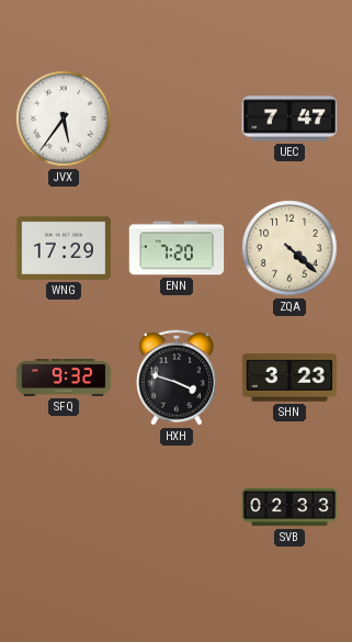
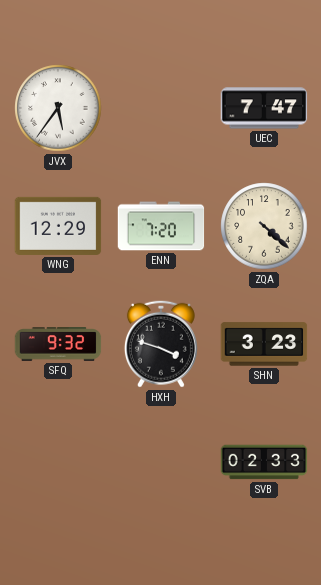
WNG: 17:29 -> 12:29 (58, 226)
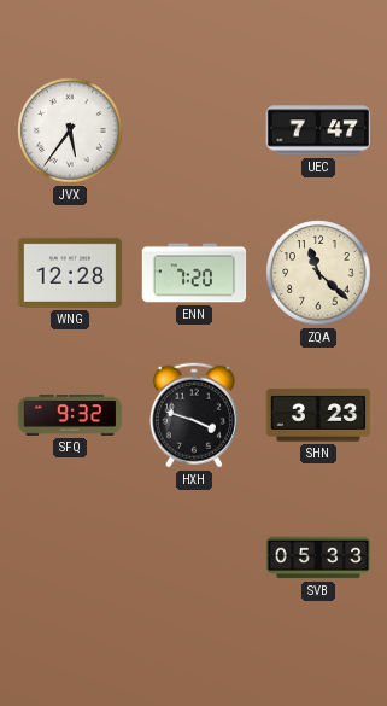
WNG: 12:29 -> 12:28 (70, 273)
ZQA: 4:22 -> 11:22 (318, 273)
SVB: 02:33 -> 05:33 (318, 558)
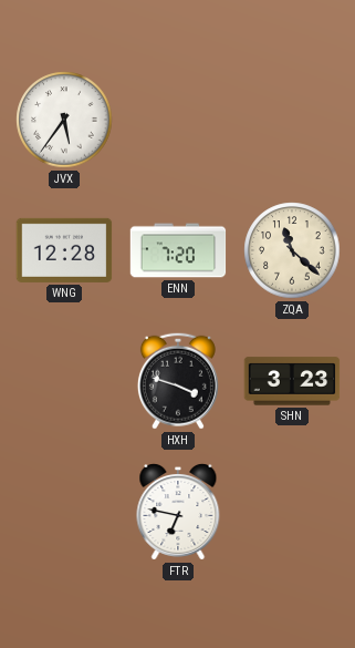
UEC: 7:47 -> none (318, 130)
SFQ: 9:32 -> none (70, 415)
FTR: none -> 6:47 (178, 512)
SVB: 05:33 -> none (318, 558)
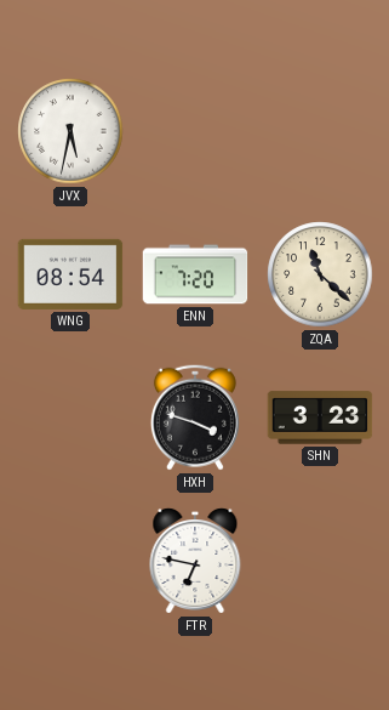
JVX: 5:36 -> 5:32 (70, 131)
WNG: 12:28 -> 08:54 (70, 274)
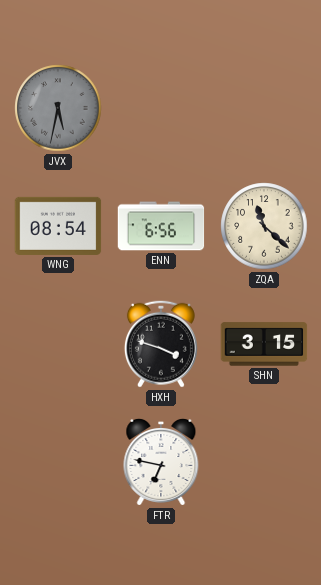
JVX dial: white -> grey (58, 108)
ENN: 7:20 -> 6:56 (161, 226)
SHN: 3:23 -> 3:15 (264, 344)
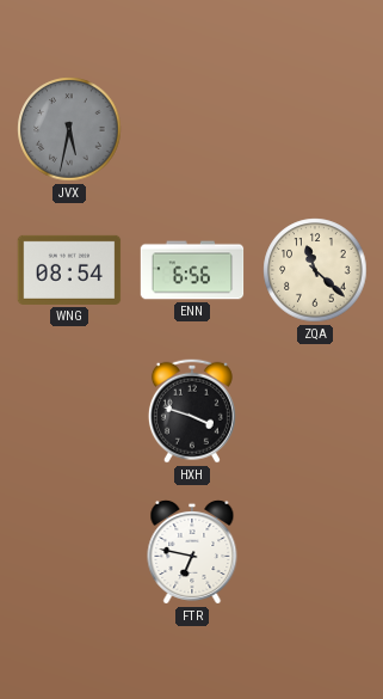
SHN: 3:15 -> none (264, 344)
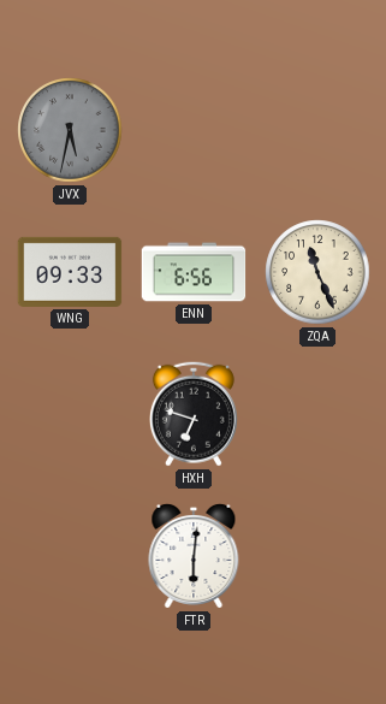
WNG: 08:54 -> 09:33 (70, 272)
ZQA: 11:22 -> 11:26 (317, 272)
HXH: 3:48 -> 6:48 (194, 414)
FTR: 6:47 -> 6:01 (194, 556)
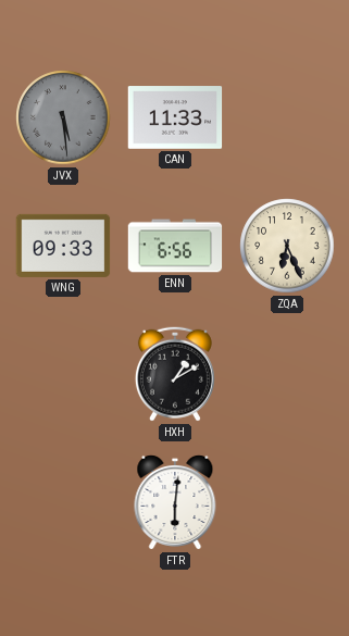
JVX: 5:32 -> 5:29 (63, 117)
CAN: none -> 11:33 (175, 117)
ZQA: 11:26 -> 6:26 (287, 246)
HXH: 6:48 -> 1:10 (175, 374)
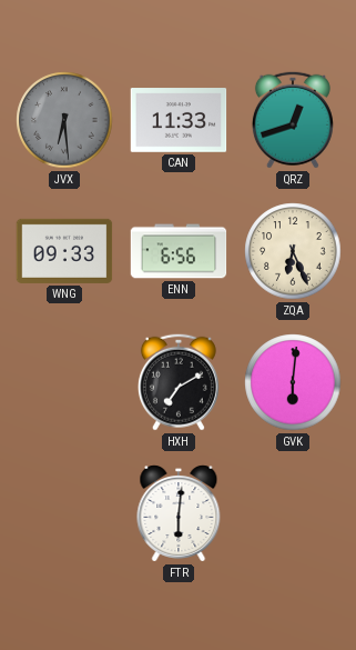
JVX: 5:29 -> 6:29 (64, 120)
QRZ: none -> 12:42 (293, 120)
HXH: 1:10 -> 7:10 (179, 382)
GVK: none -> 6:01 (293, 382)
